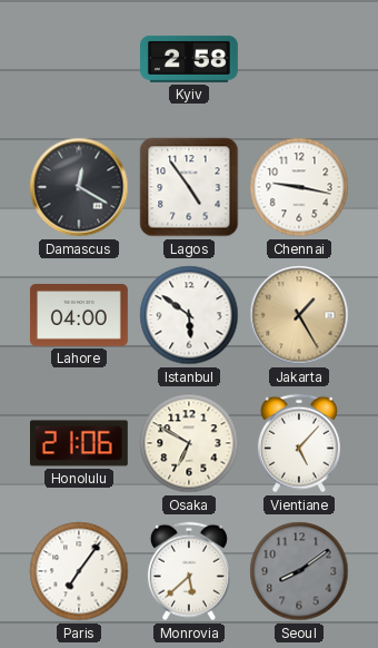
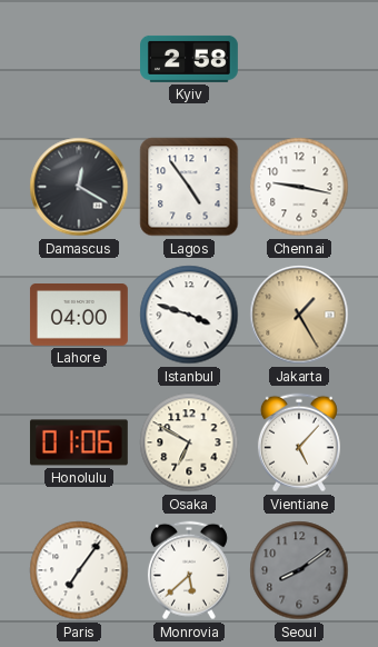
Istanbul: 5:51 -> 3:48 (189, 315)
Honolulu: 21:06 -> 01:06 (79, 442)
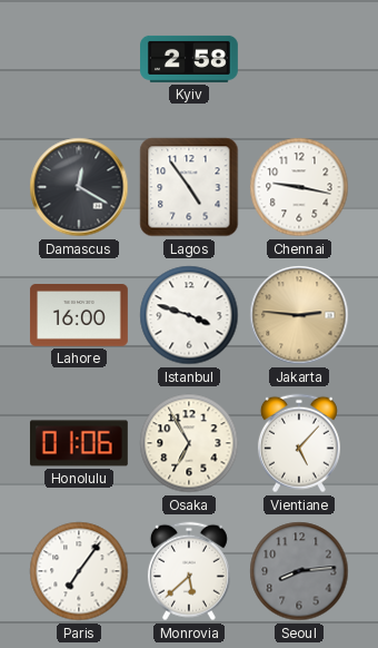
Lahore: 04:00 -> 16:00 (79, 316)
Jakarta: 1:25 -> 2:46 (299, 315)
Osaka: 6:50 -> 6:55 (189, 443)
Seoul: 8:09 -> 8:14 (299, 571)
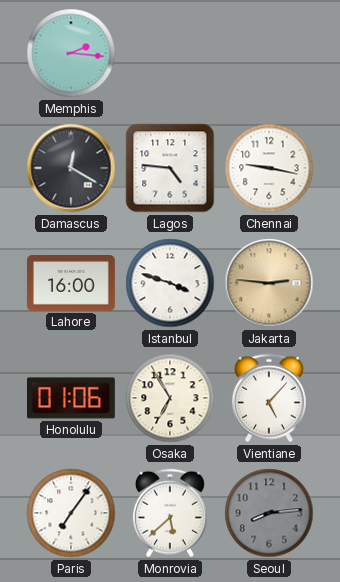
Memphis: none -> 2:16 (71, 53)
Kyiv: 2:58 -> none (190, 59)
Lagos: 4:54 -> 4:46 (170, 168)
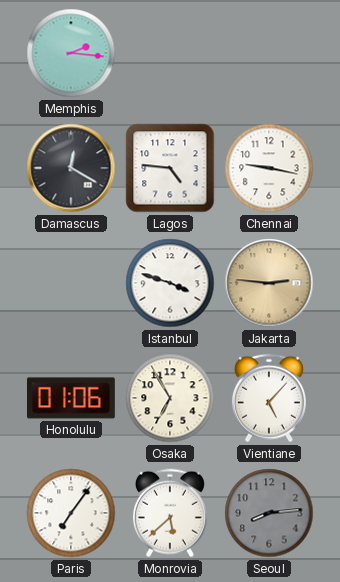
Lahore: 16:00 -> none (71, 284)
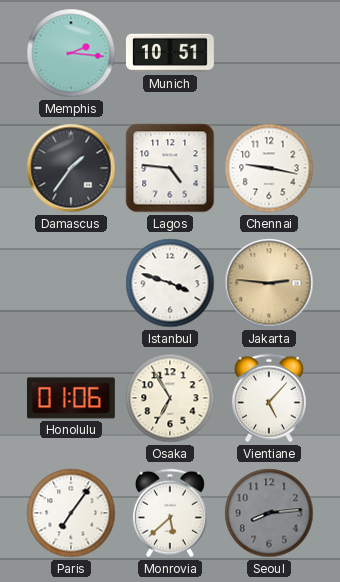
Munich: none -> 10:51 (170, 53)
Damascus: 12:20 -> 1:36 (71, 168)
